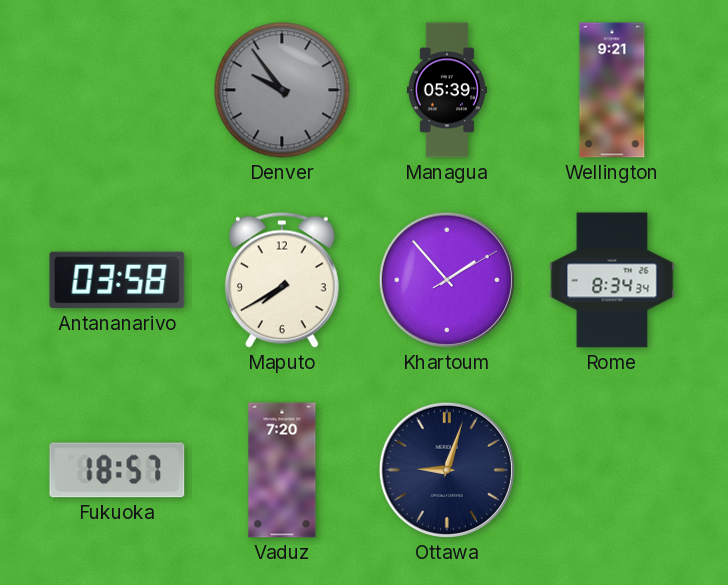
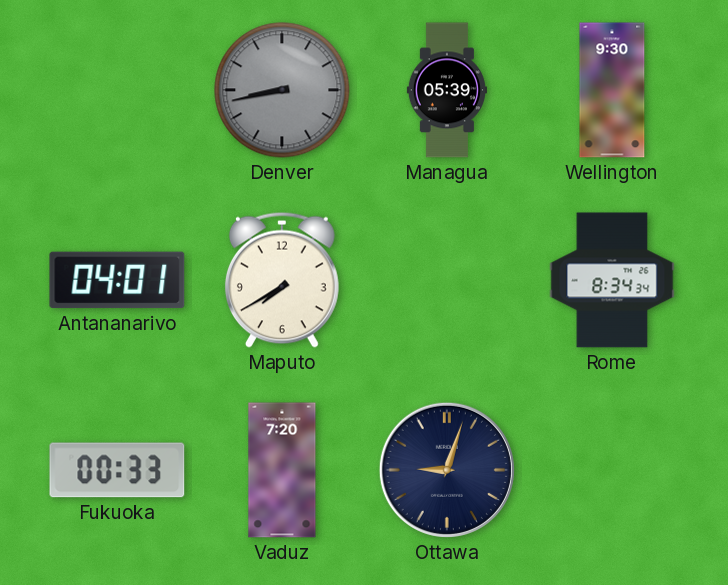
Denver: 9:54 -> 8:43 (282, 90)
Wellington: 9:21 -> 9:30 (612, 90)
Antananarivo: 03:58 -> 04:01 (117, 280)
Khartoum: 1:53 -> none (447, 280)
Fukuoka: 18:57 -> 00:33 (117, 470)
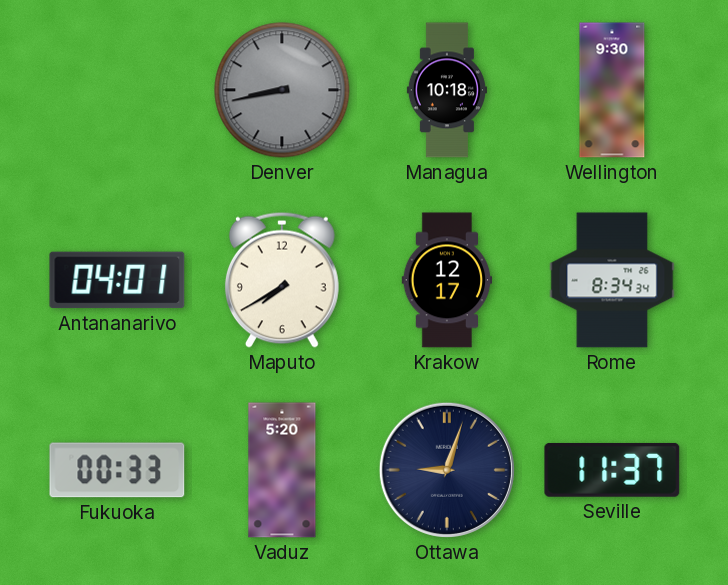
Managua: 05:39 -> 10:18 (447, 90)
Krakow: none -> 12:17 (447, 280)
Vaduz: 7:20 -> 5:20 (282, 470)
Seville: none -> 11:37 (612, 470)
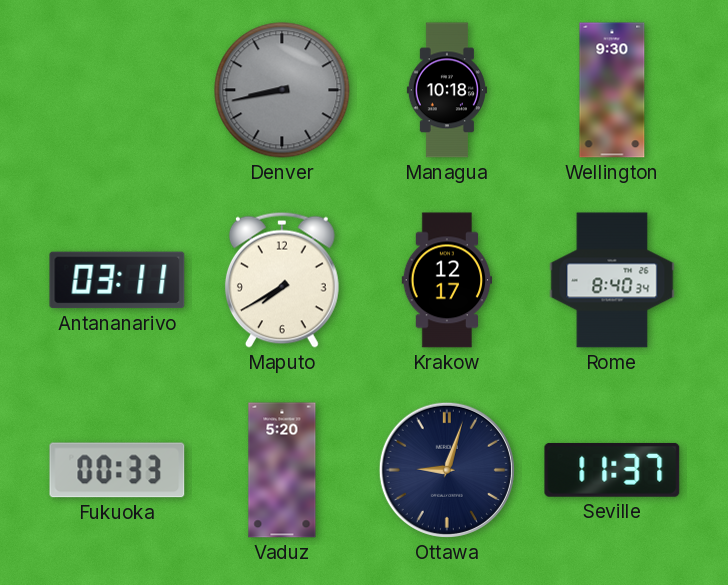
Antananarivo: 04:01 -> 03:11 (117, 280)
Rome: 8:34 -> 8:40 (612, 280)
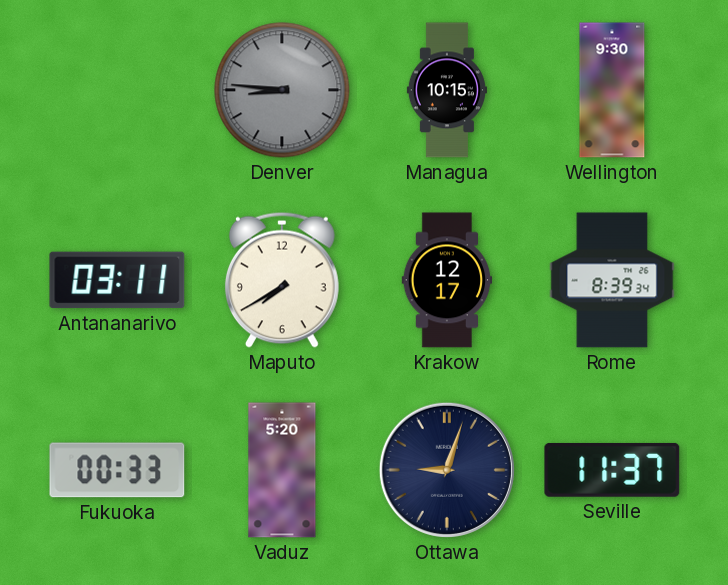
Denver: 8:43 -> 8:46 (282, 90)
Managua: 10:18 -> 10:15 (447, 90)
Rome: 8:40 -> 8:39 (612, 280)
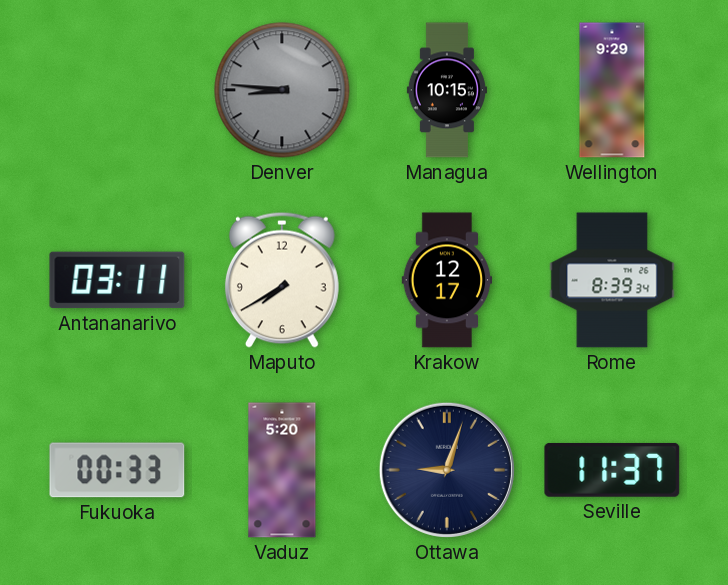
Wellington: 9:30 -> 9:29 (612, 90)
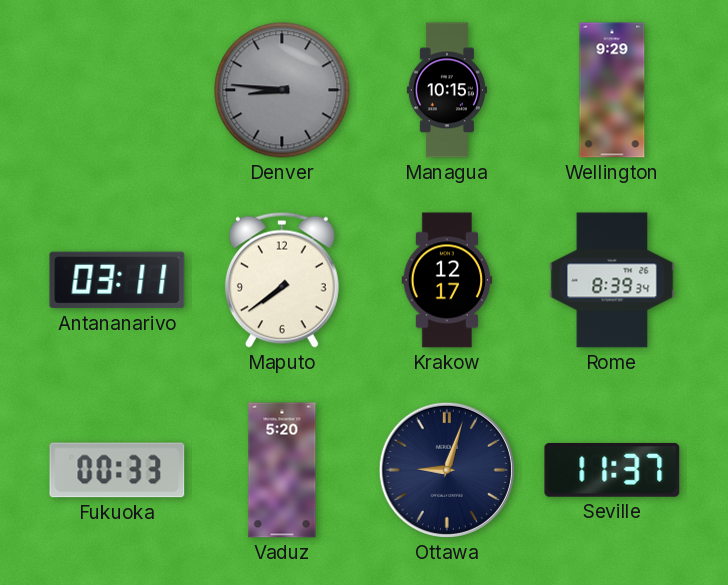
Maputo: 7:40 -> 7:39 (282, 280)
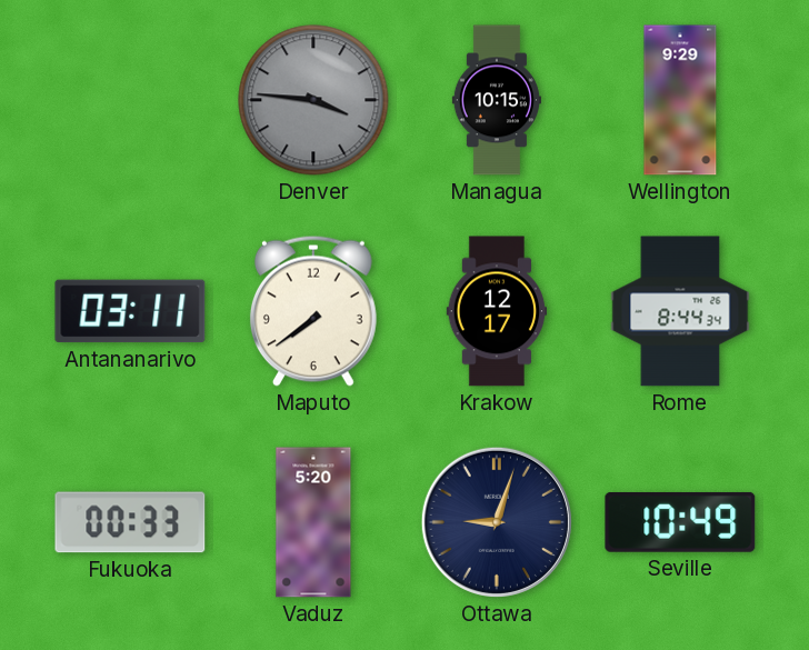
Denver: 8:46 -> 3:46 (313, 100)
Rome: 8:39 -> 8:44 (680, 311)
Seville: 11:37 -> 10:49 (680, 522)
